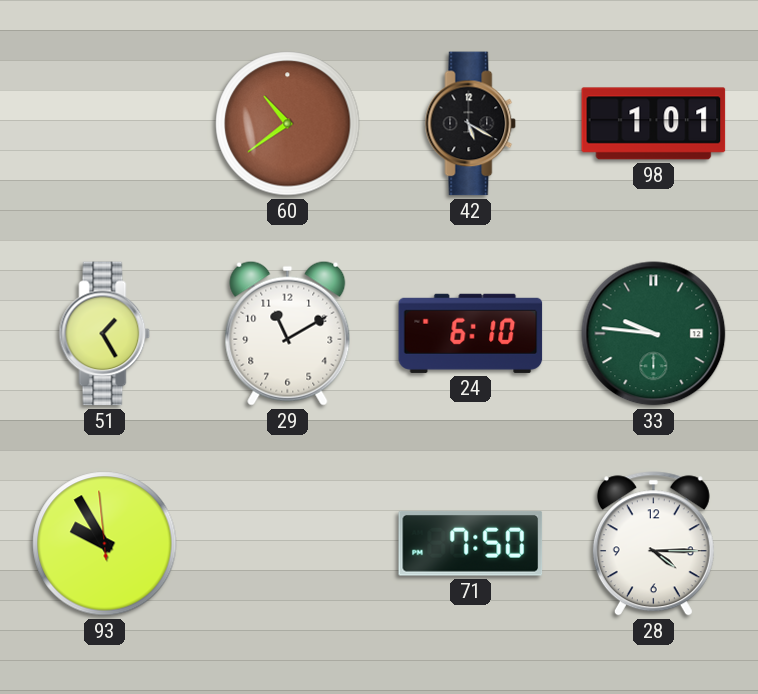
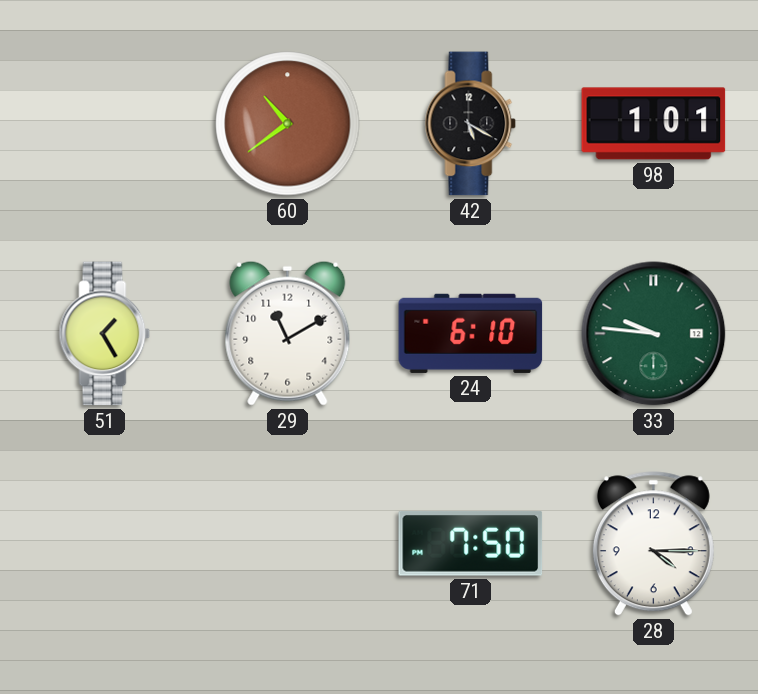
93: 9:54 -> none (105, 544)
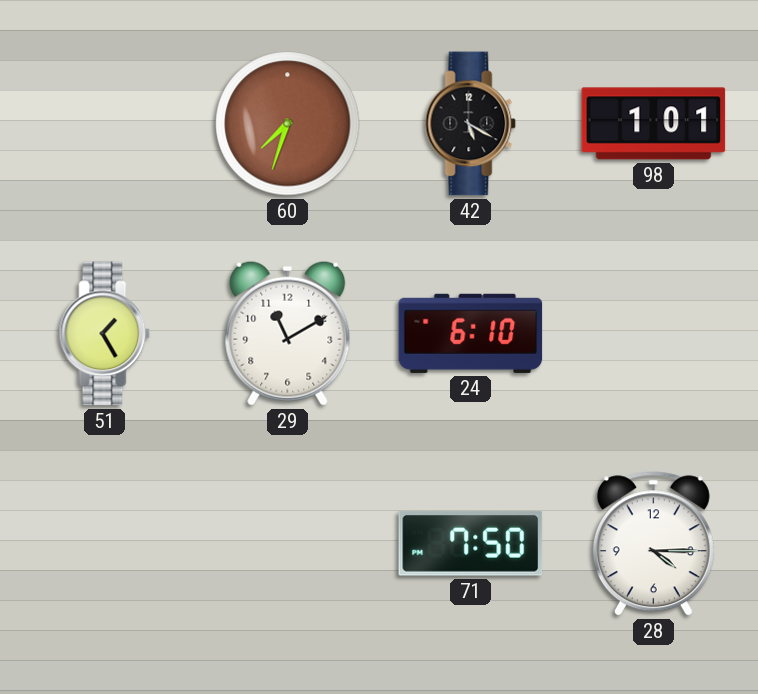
60: 10:39 -> 7:33 (288, 124)
33: 9:46 -> none (654, 334)
